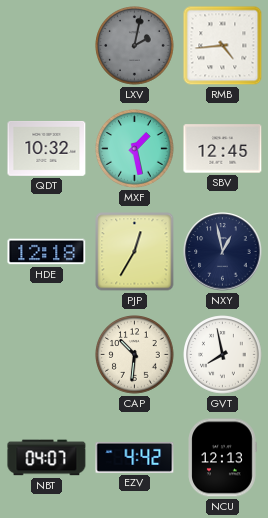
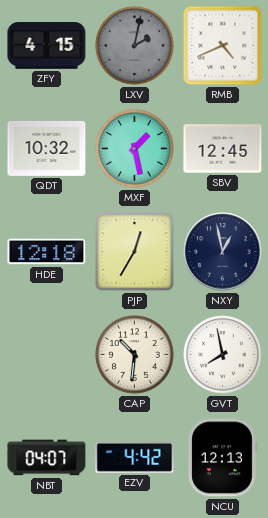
ZFY: none -> 4:15 (47, 46)
RMB: 4:44 -> 4:41 (223, 46)
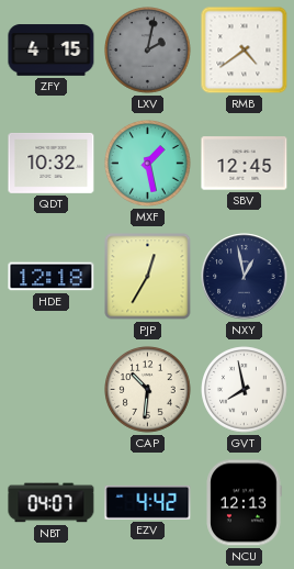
RMB: 4:41 -> 4:39 (245, 51)
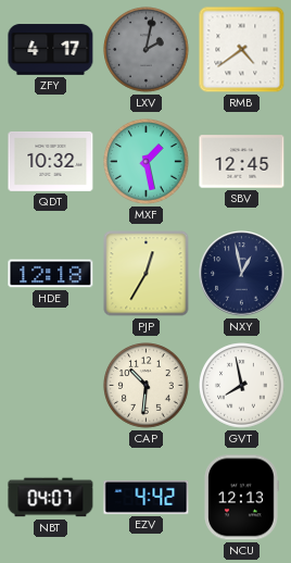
ZFY: 4:15 -> 4:17 (51, 50)
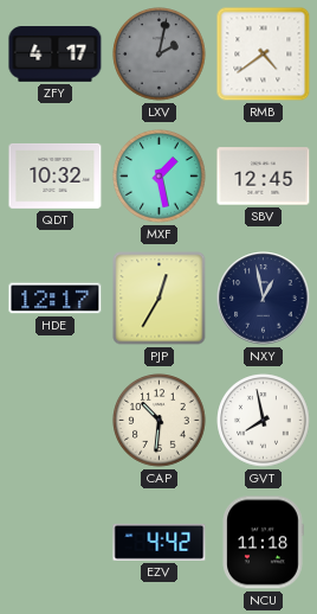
HDE: 12:18 -> 12:17 (56, 299)
NBT: 04:07 -> none (51, 498)
NCU: 12:13 -> 11:18 (263, 543)
